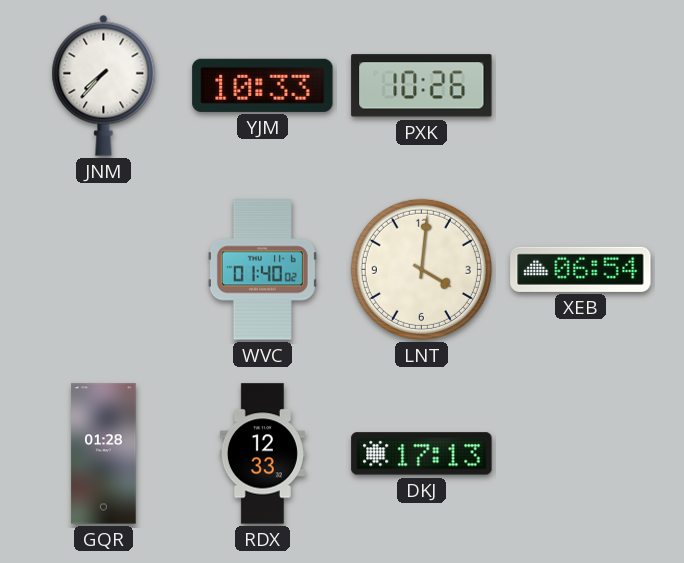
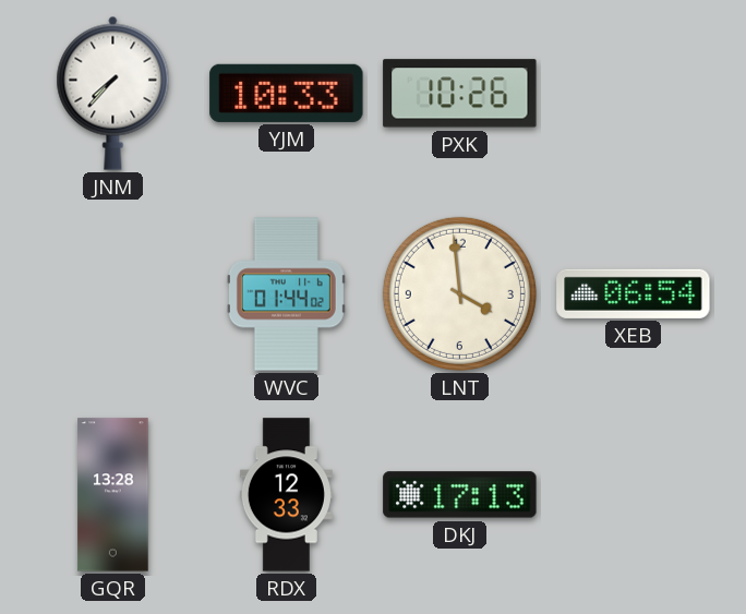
WVC: 01:40 -> 01:44 (286, 294)
LNT: 4:01 -> 3:59 (459, 293)
GQR: 01:28 -> 13:28 (113, 495)
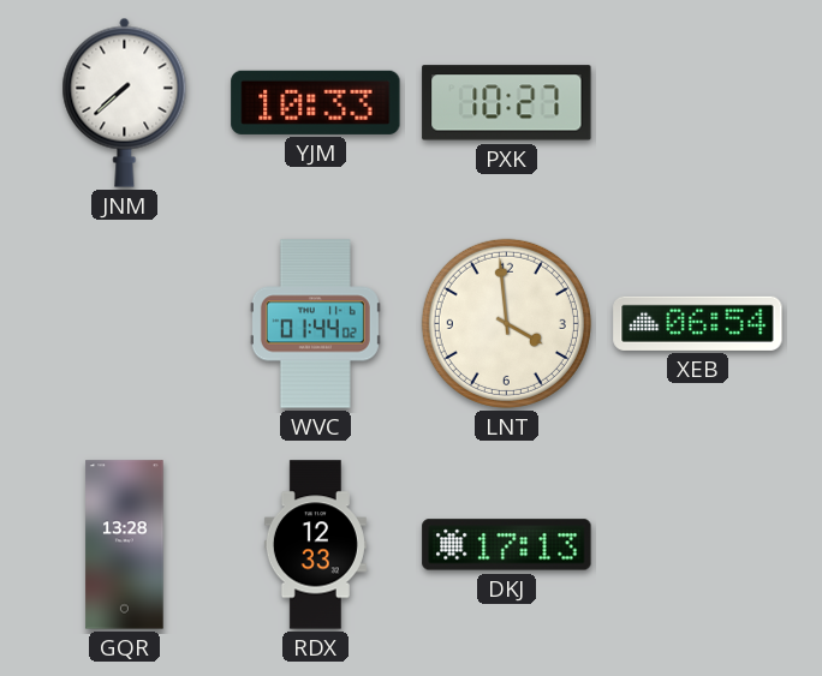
JNM: 7:37 -> 7:38 (125, 102)
PXK: 10:26 -> 10:27 (507, 103)
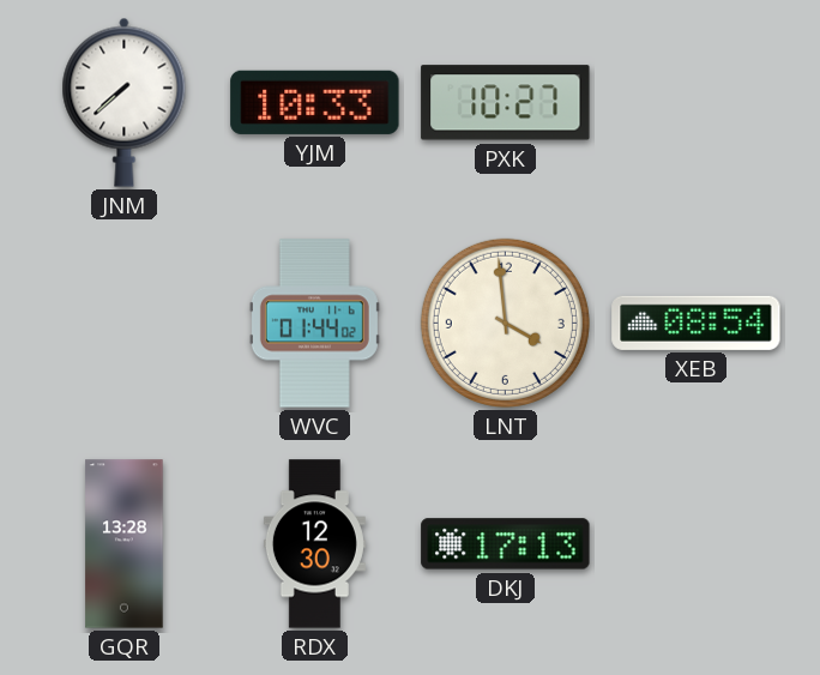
XEB: 06:54 -> 08:54 (697, 323)
RDX: 12:33 -> 12:30 (314, 544)
